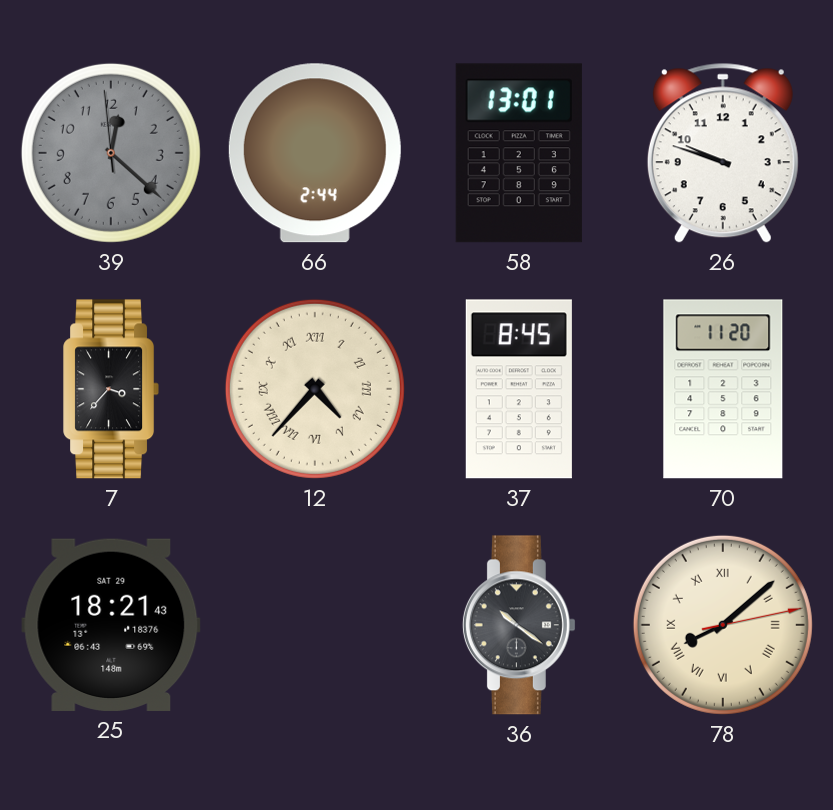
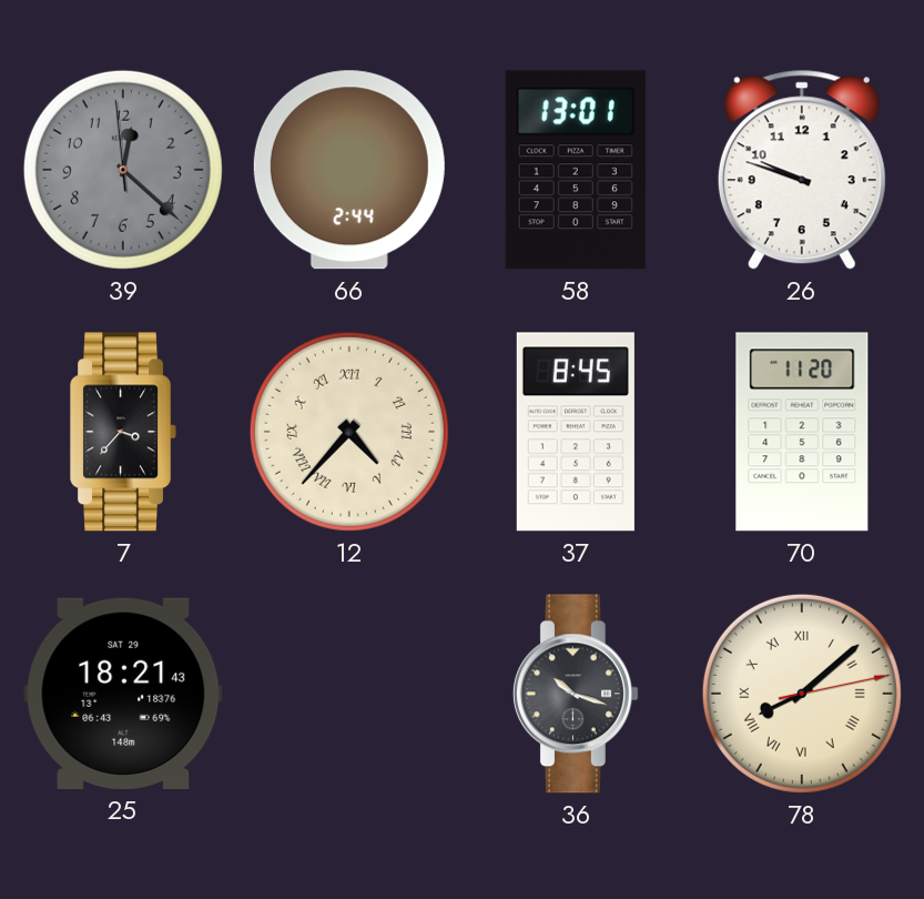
36: 10:21 -> 10:18 (576, 694)
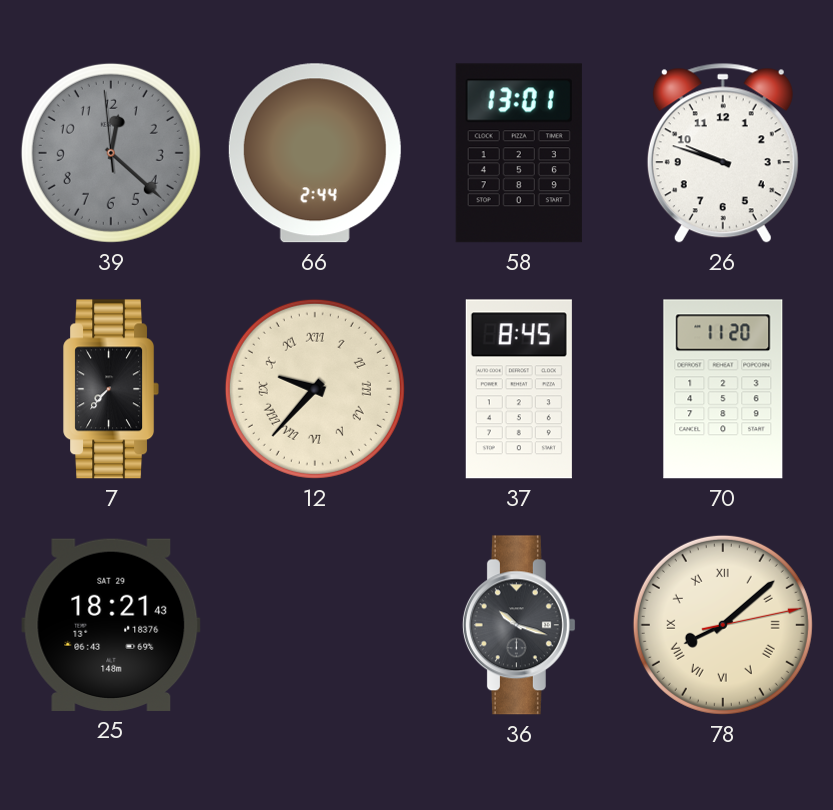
7: 3:37 -> 7:37 (112, 389)
12: 4:37 -> 9:37 (315, 389)
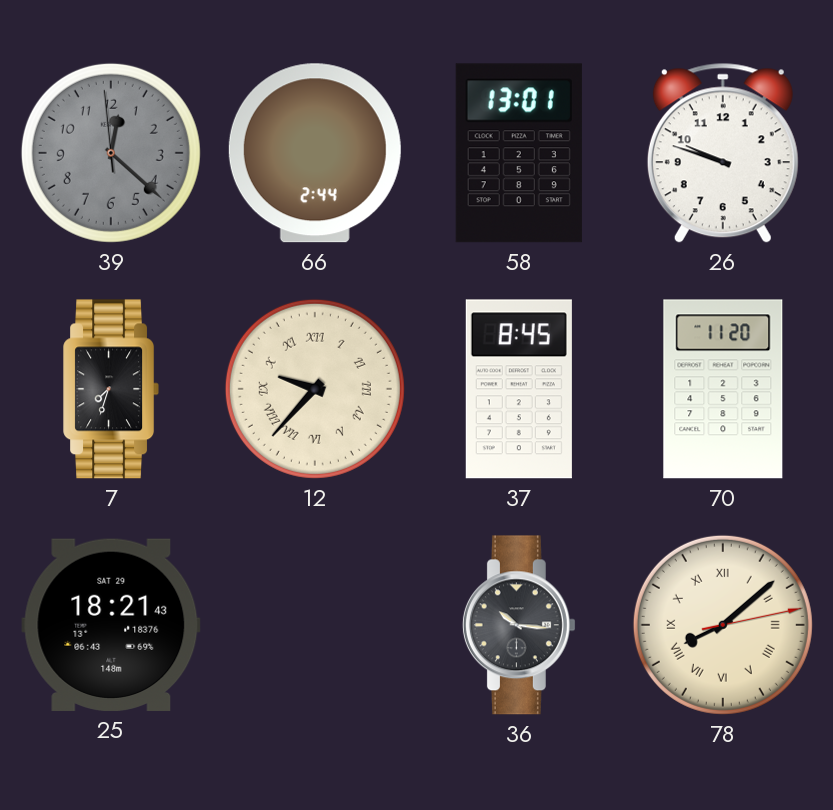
7: 7:37 -> 7:33 (112, 389)
36: 10:18 -> 10:16 (519, 625)
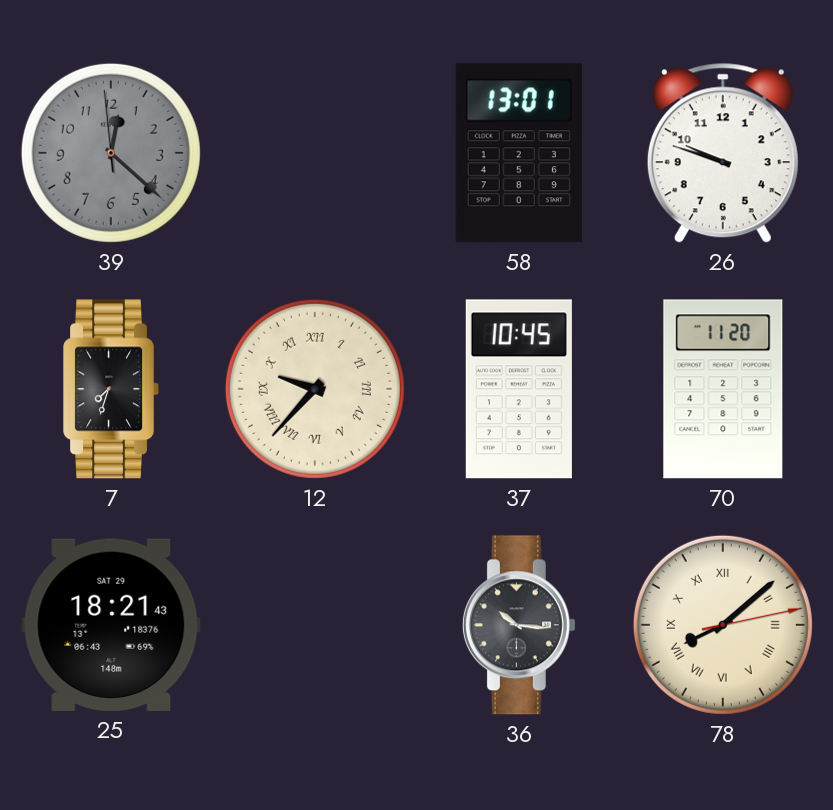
66: 2:44 -> none (315, 153)
37: 8:45 -> 10:45 (519, 389)
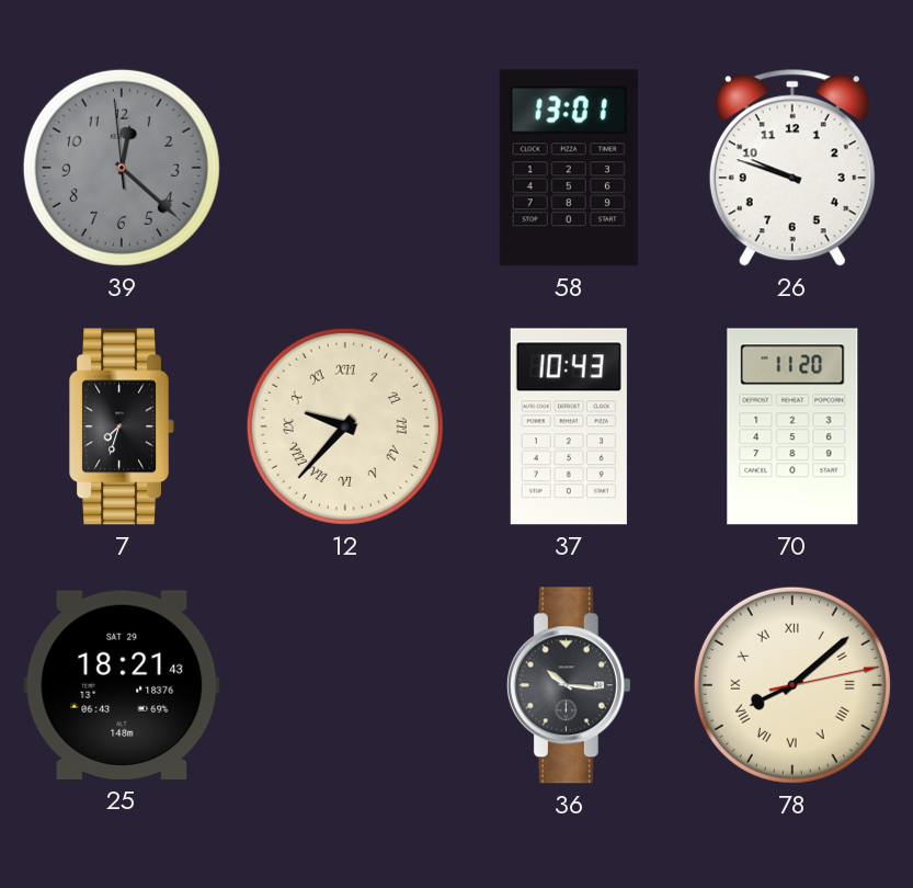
37: 10:45 -> 10:43 (569, 426)
